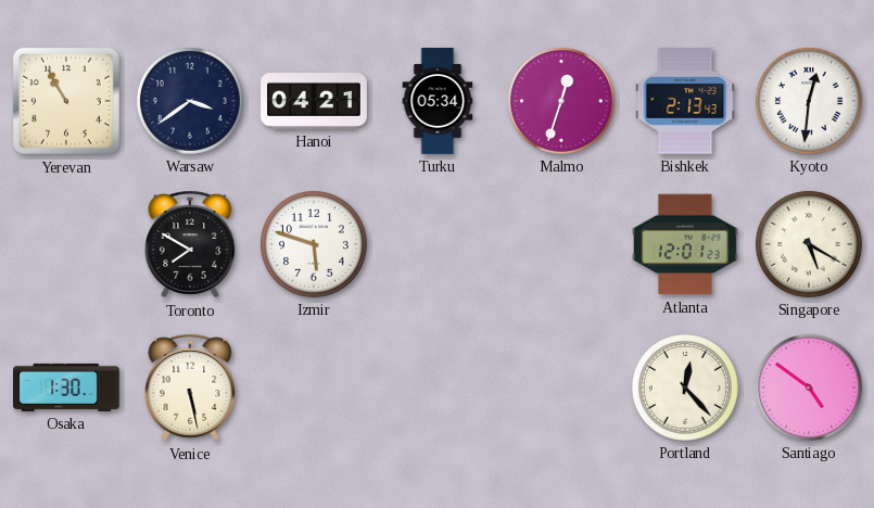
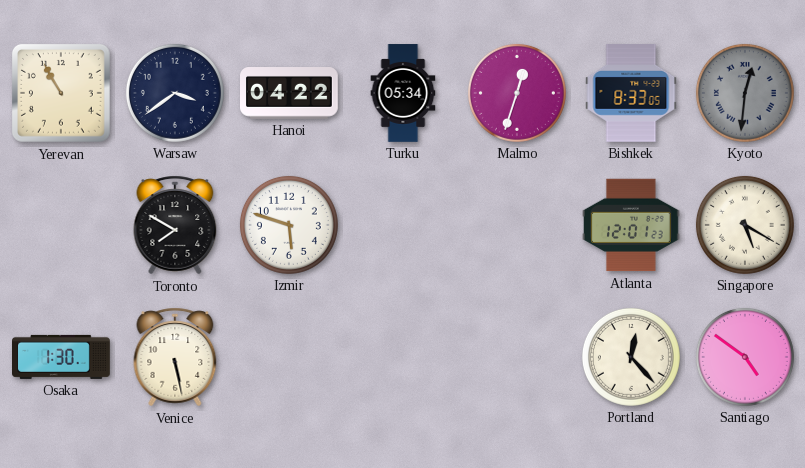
Hanoi: 04:21 -> 04:22 (290, 94)
Bishkek: 2:13 -> 8:33 (631, 94)
Kyoto dial: white -> grey (745, 93)
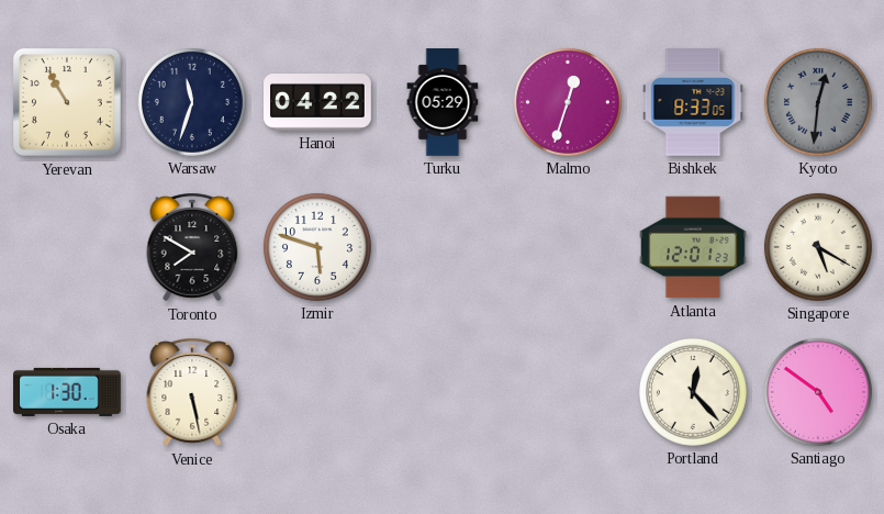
Warsaw: 3:39 -> 11:33 (192, 102)
Turku: 05:34 -> 05:29 (443, 102)
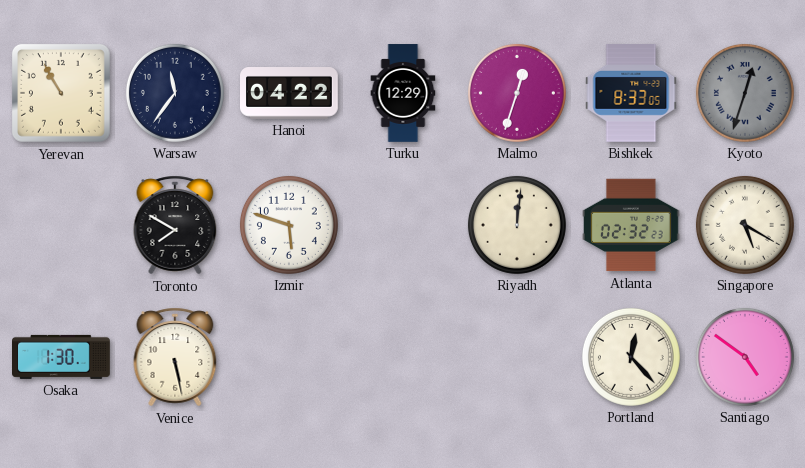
Warsaw: 11:33 -> 11:36 (175, 93)
Turku: 05:29 -> 12:29 (403, 93)
Kyoto: 12:31 -> 12:33 (745, 93)
Riyadh: none -> 12:01 (517, 225)
Atlanta: 12:01 -> 02:32 (632, 225)
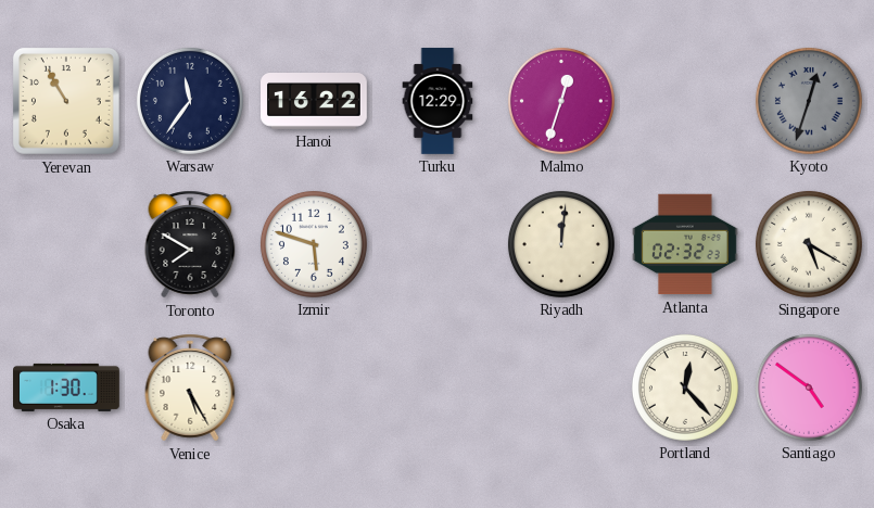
Hanoi: 04:22 -> 16:22 (315, 102)
Bishkek: 8:33 -> none (631, 94)
Venice: 5:28 -> 5:25 (190, 388)
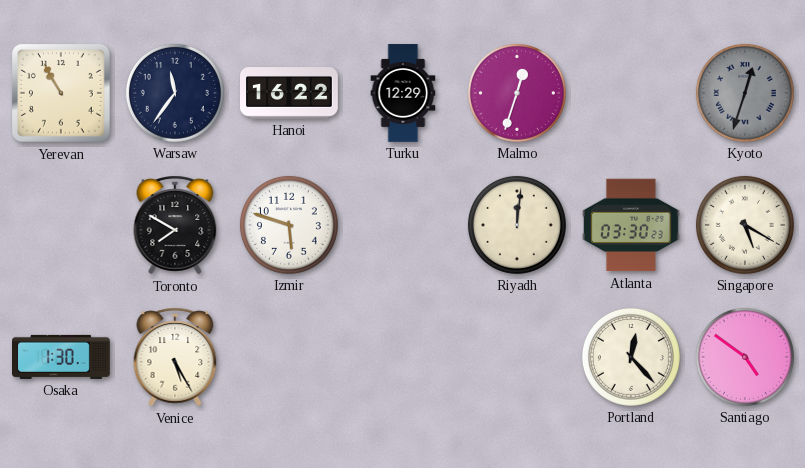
Atlanta: 02:32 -> 03:30 (632, 225)
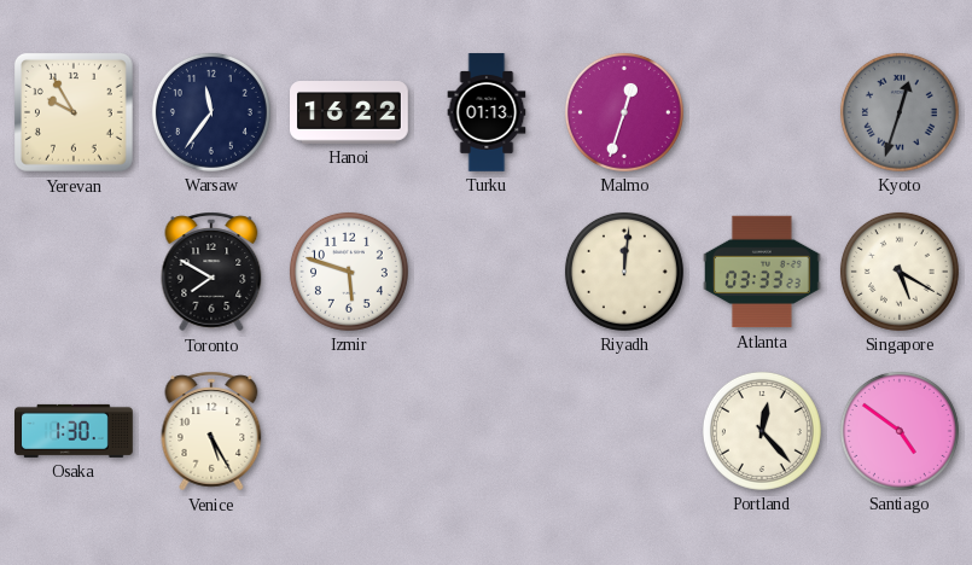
Yerevan: 10:55 -> 9:55 (74, 112)
Turku: 12:29 -> 01:13 (487, 112)
Atlanta: 03:30 -> 03:33 (763, 272)
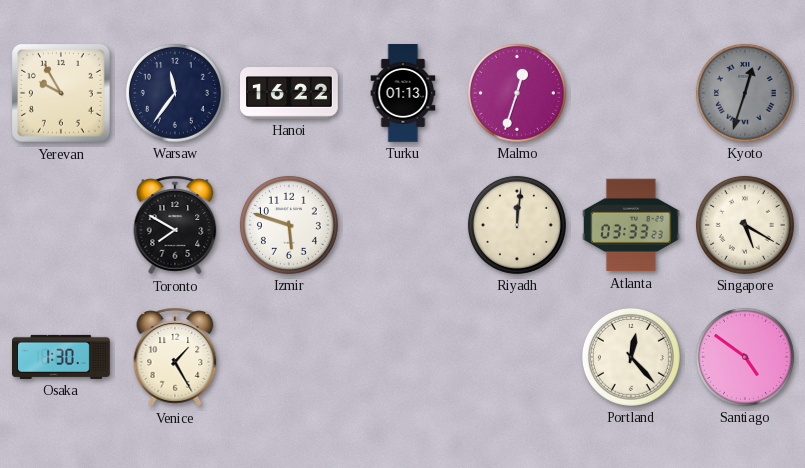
Venice: 5:25 -> 1:25 (175, 357)
